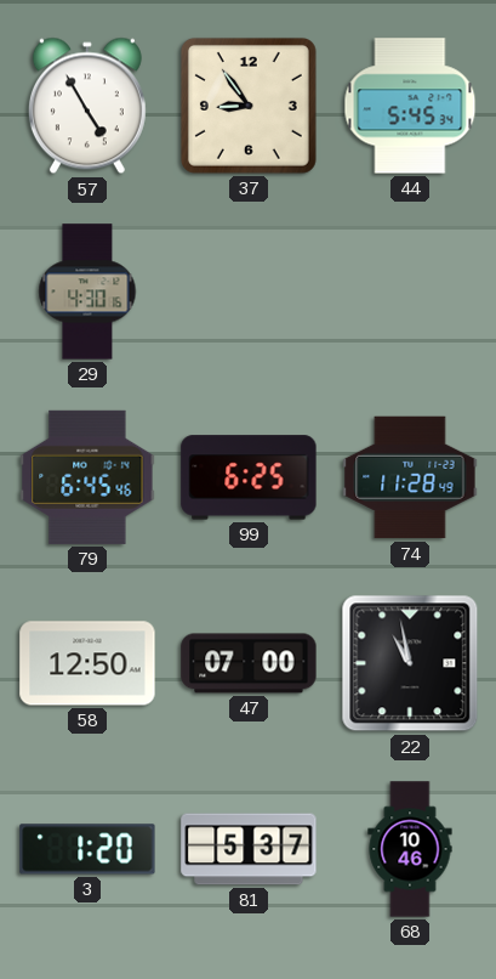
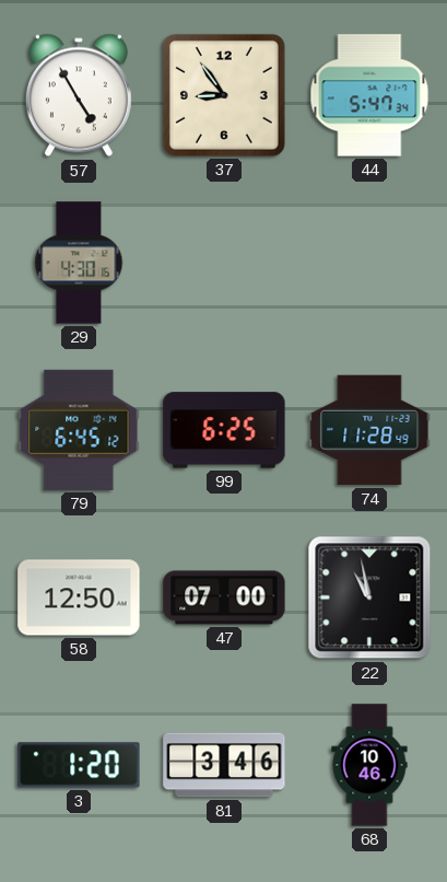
44: 5:45 -> 5:47 (369, 95)
79: 6:45:46 -> 6:45:12 (79, 430)
81: 5:37 -> 3:46 (224, 765)
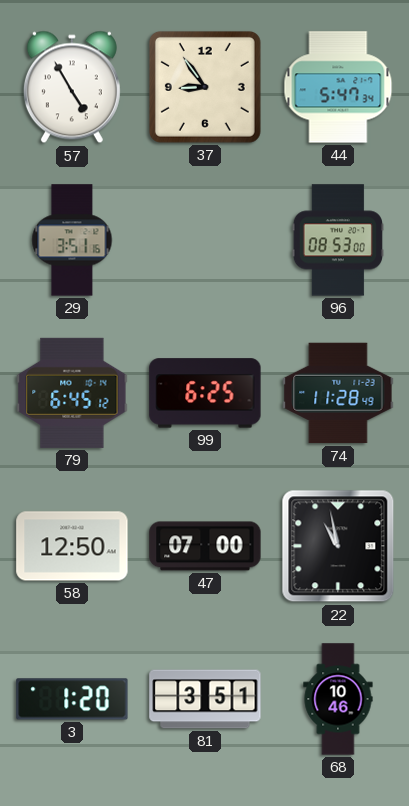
29: 4:30 -> 3:51 (72, 240)
96: none -> 08:53 (338, 240)
81: 3:46 -> 3:51 (205, 699)
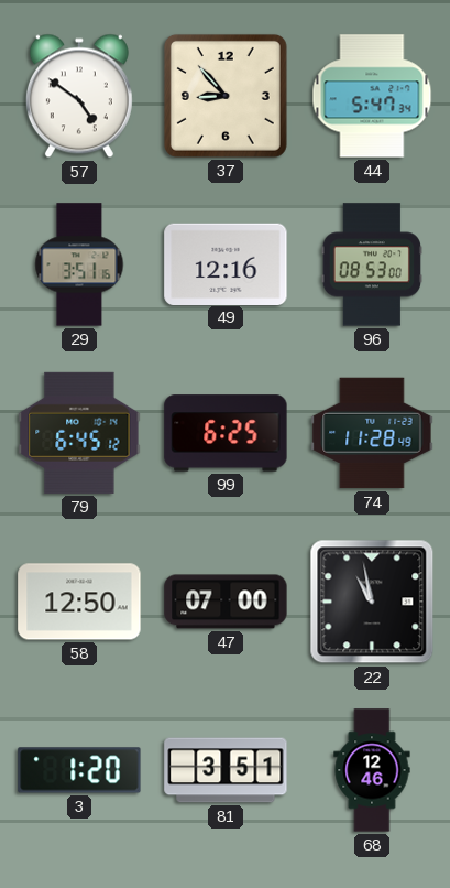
57: 4:55 -> 4:51 (79, 96)
37: 8:54 -> 8:53 (226, 96)
49: none -> 12:16 (226, 263)
68: 10:46 -> 12:46 (372, 770)
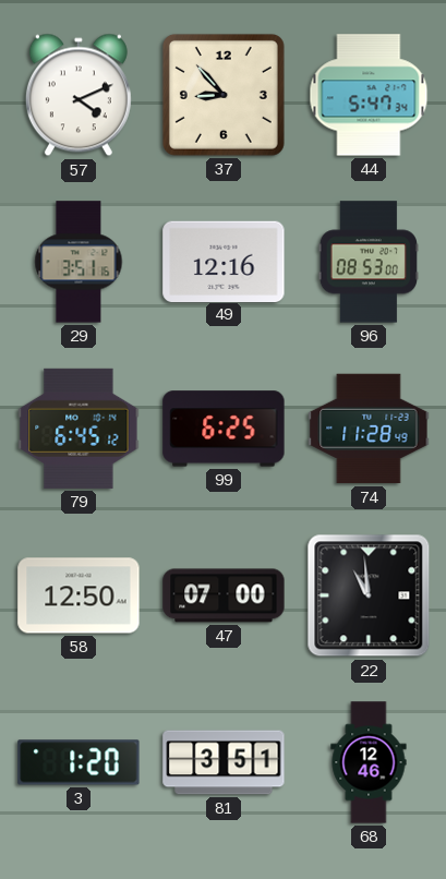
57: 4:51 -> 4:11 (79, 95)
22: 10:58 -> 10:59 (369, 595)
